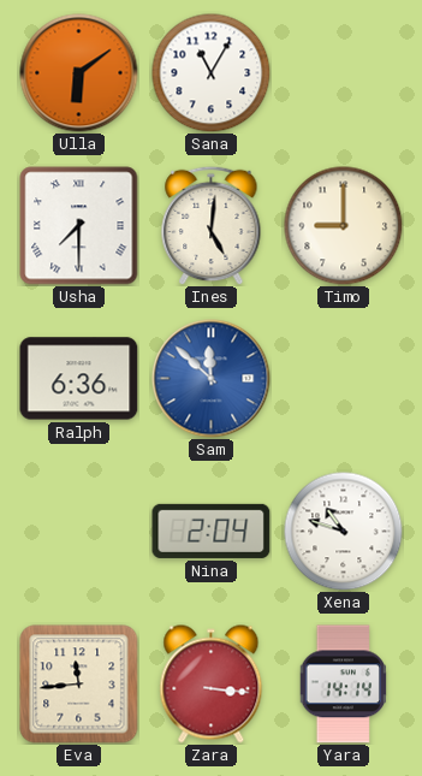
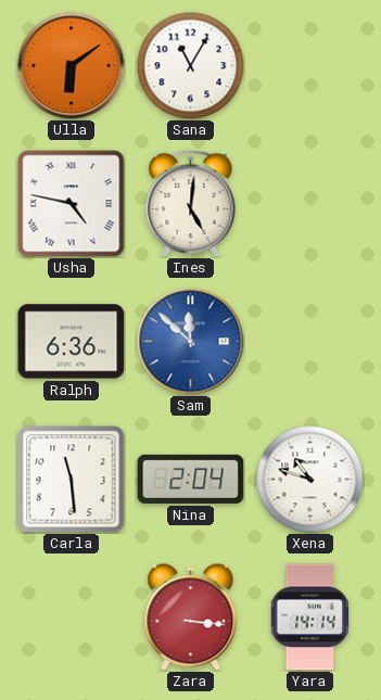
Usha: 7:30 -> 4:47 (72, 204)
Timo: 9:00 -> none (344, 226)
Carla: none -> 11:29 (72, 480)
Eva: 11:44 -> none (79, 685)
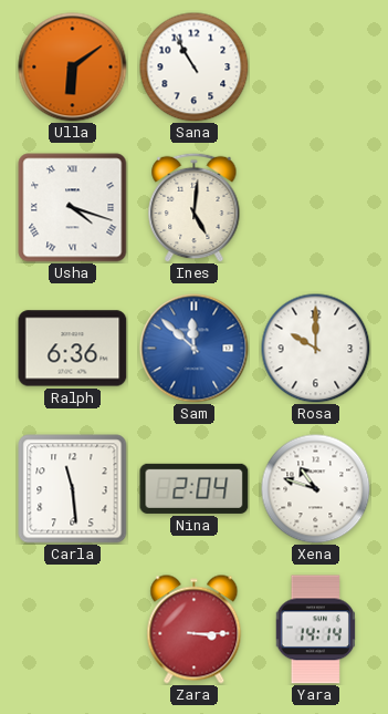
Sana: 11:05 -> 10:55 (195, 68)
Usha: 4:47 -> 4:18 (73, 208)
Rosa: none -> 10:00 (316, 349)
Zara: 3:16 -> 3:15 (195, 630)
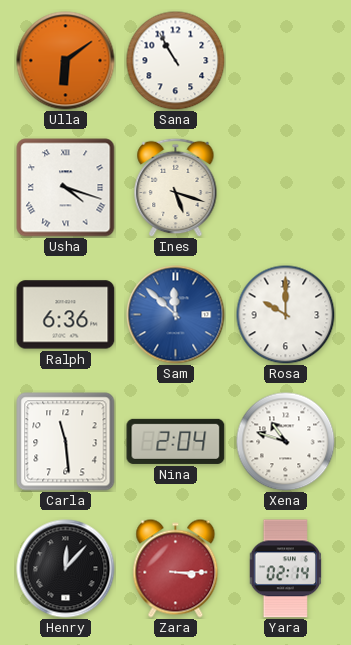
Ines: 5:01 -> 5:18 (176, 187)
Henry: none -> 12:07 (66, 569)
Yara: 14:14 -> 02:14 (285, 569)
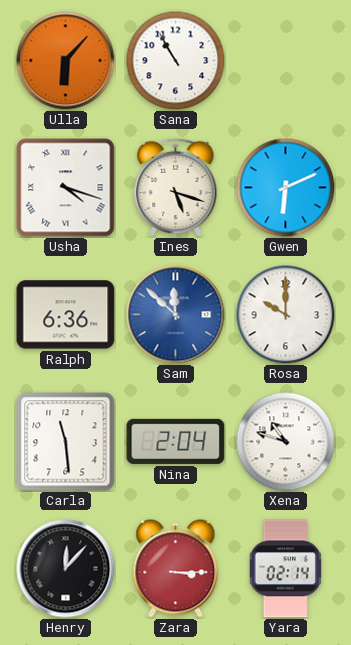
Ulla: 6:09 -> 6:07 (66, 61)
Gwen: none -> 6:11 (286, 188)
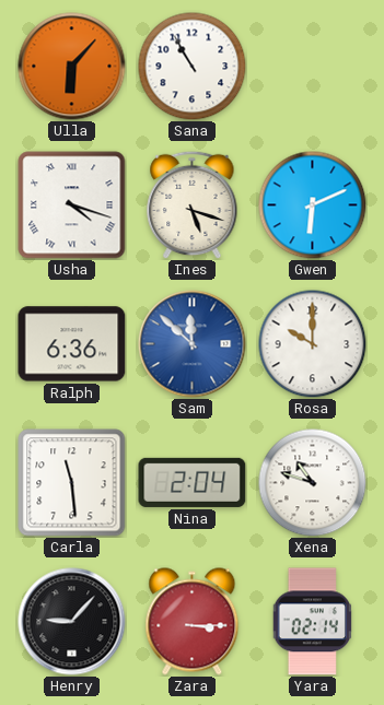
Henry: 12:07 -> 9:07 (72, 622)
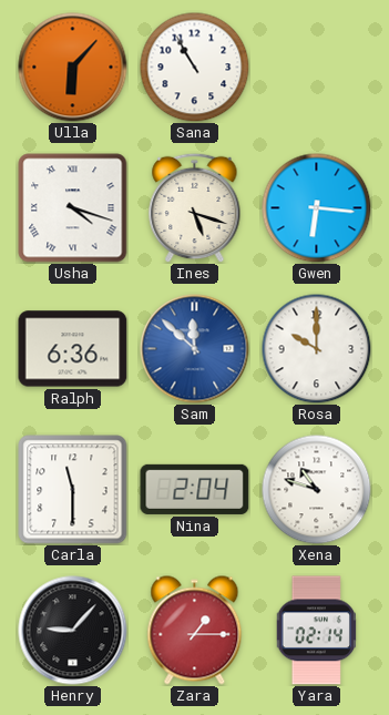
Gwen: 6:11 -> 6:16 (317, 208)
Carla: 11:29 -> 11:30 (73, 490)
Zara: 3:15 -> 1:15 (195, 631)
